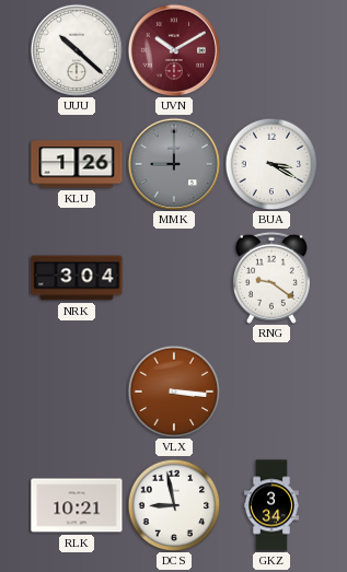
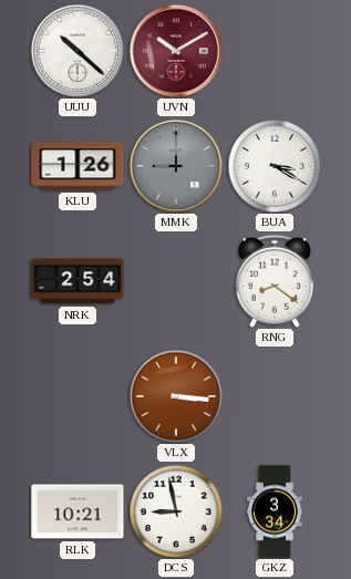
NRK: 3:04 -> 2:54 (78, 281)
RNG: 9:21 -> 8:21 (275, 281)
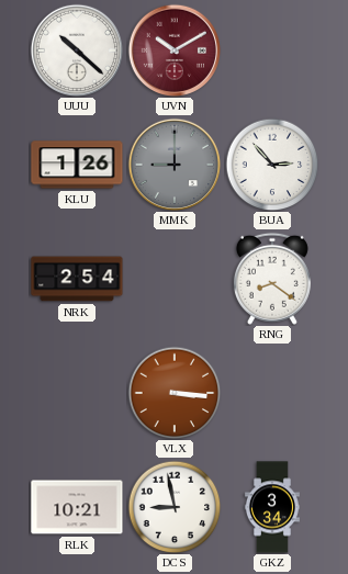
BUA: 3:20 -> 2:53 (272, 165)
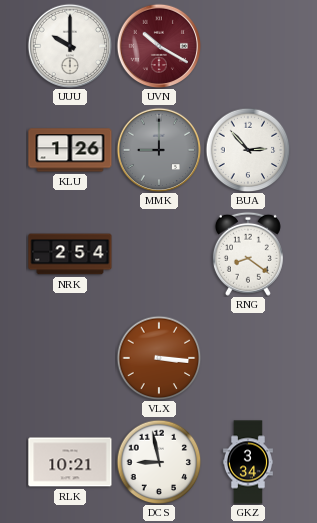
UUU: 10:22 -> 10:00 (70, 46)
UVN: 10:10 -> 10:20 (159, 46)
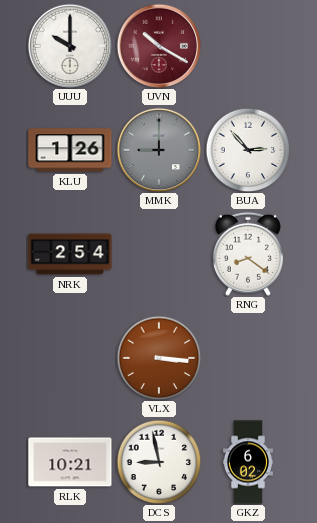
GKZ: 3:34 -> 6:02 (248, 462)
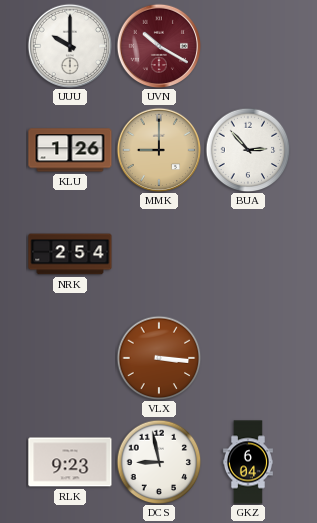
MMK dial: grey -> champagne (159, 150)
RNG: 8:21 -> none (248, 254)
RLK: 10:21 -> 9:23 (70, 462)
GKZ: 6:02 -> 6:04 (248, 462)
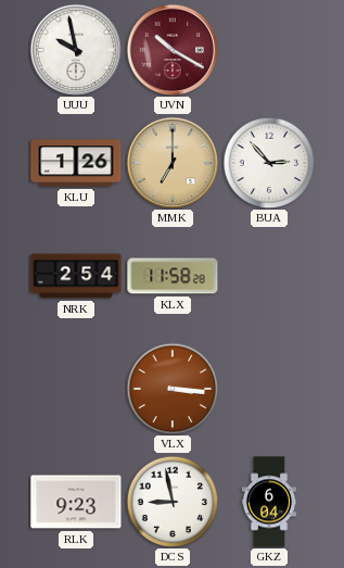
UUU: 10:00 -> 9:58 (76, 50)
MMK: 9:00 -> 7:00 (173, 163)
KLX: none -> 11:58 (173, 276)
